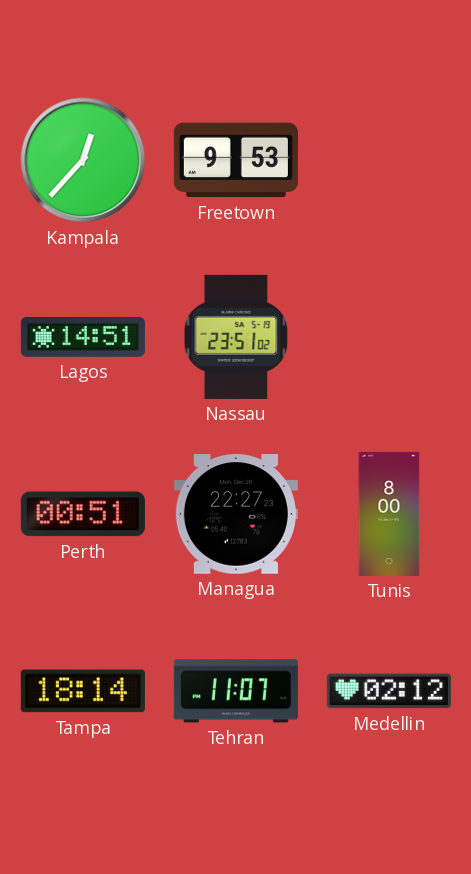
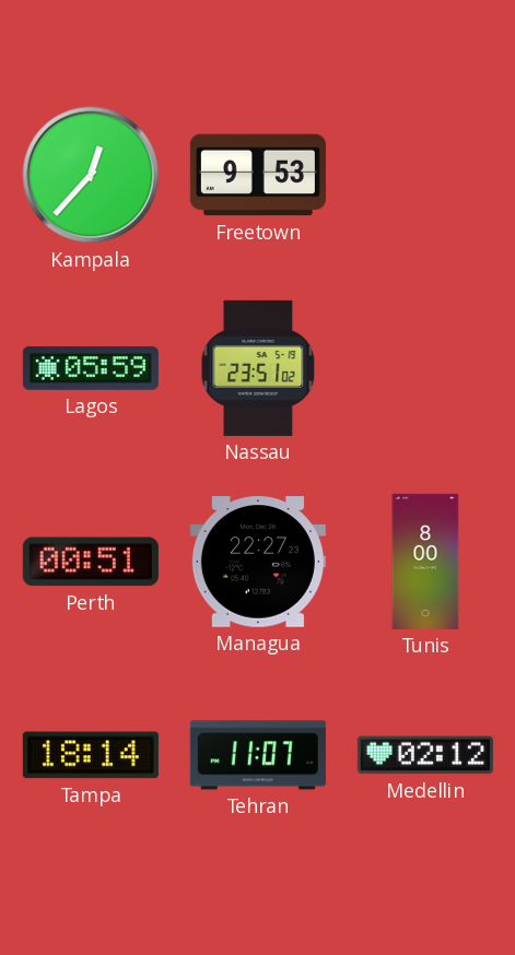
Lagos: 14:51 -> 05:59 (91, 368)
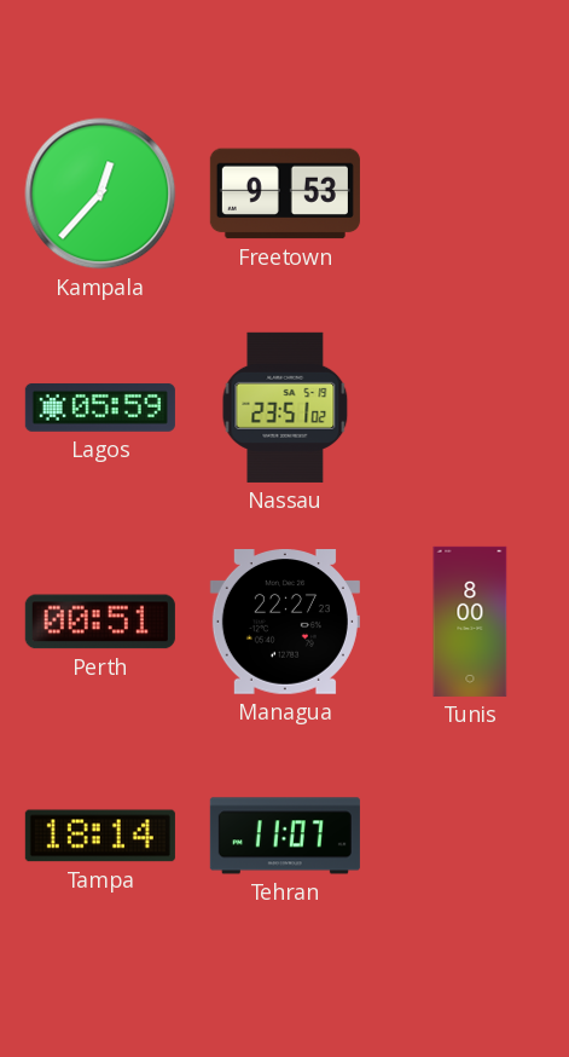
Medellin: 02:12 -> none (425, 755)
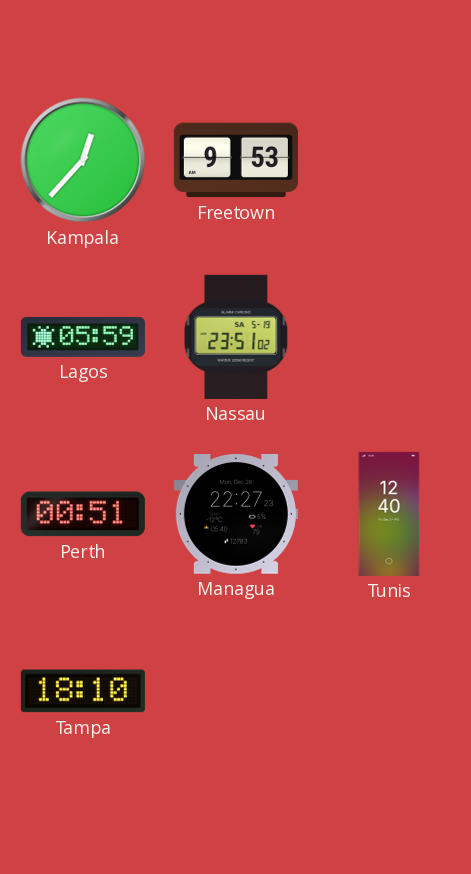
Tunis: 8:00 -> 12:40 (389, 514)
Tampa: 18:14 -> 18:10 (83, 691)
Tehran: 11:07 -> none (285, 836)
